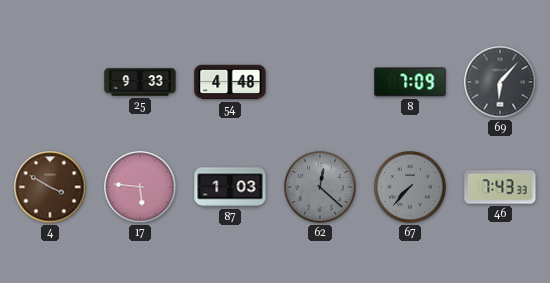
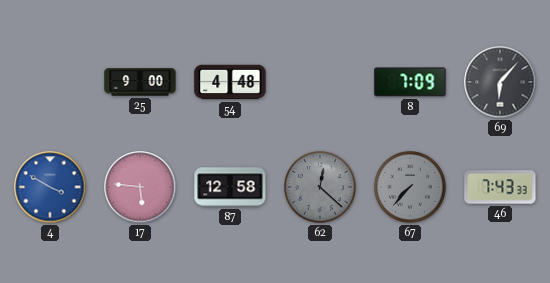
25: 9:33 -> 9:00 (140, 82)
4 dial: brown -> blue (50, 187)
87: 1:03 -> 12:58 (230, 187)
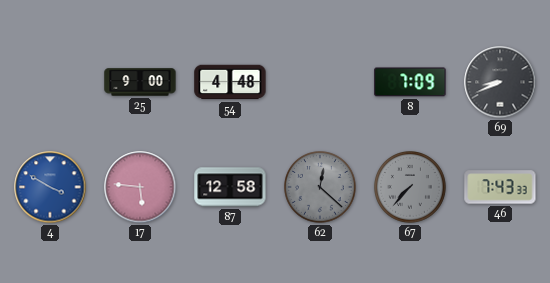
69: 6:07 -> 8:41 (500, 82)
